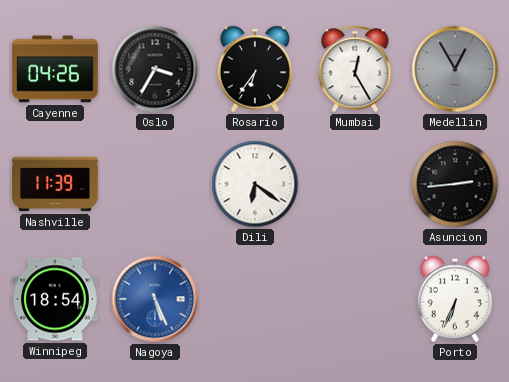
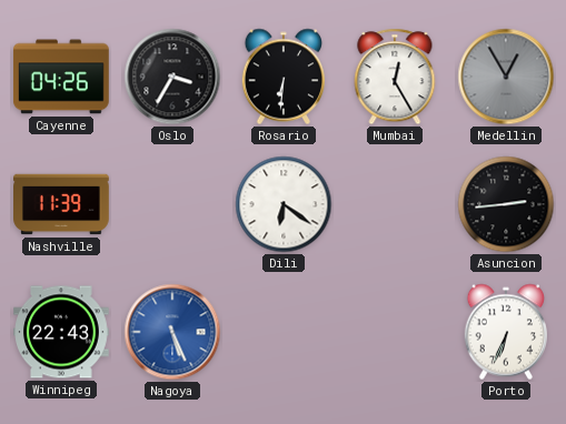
Rosario: 6:36 -> 6:31 (282, 77)
Winnipeg: 18:54 -> 22:43 (62, 332)
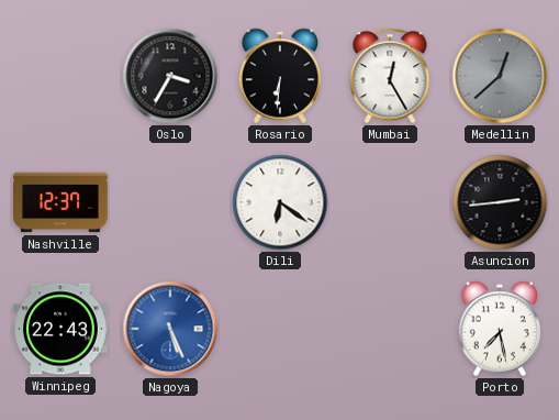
Cayenne: 04:26 -> none (61, 77)
Medellin: 12:55 -> 12:38 (500, 76)
Nashville: 11:39 -> 12:37 (62, 202)
Porto: 6:34 -> 7:28 (499, 329)
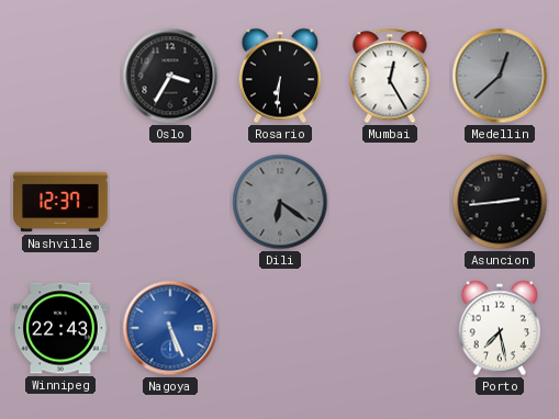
Dili dial: white -> grey (280, 202)
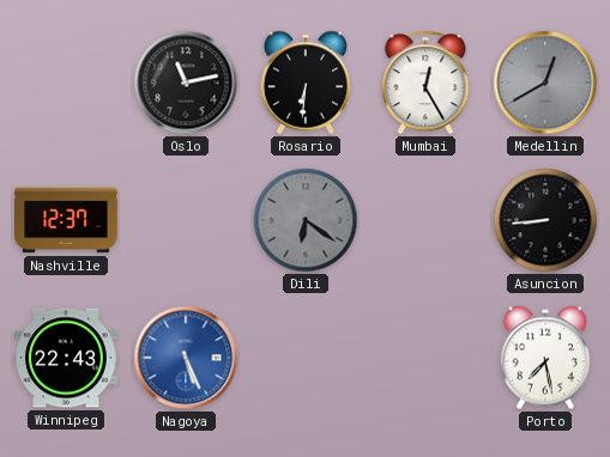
Oslo: 3:35 -> 11:13 (186, 83)
Medellin: 12:38 -> 12:40 (545, 83)
Asuncion: 2:44 -> 8:44 (545, 220)
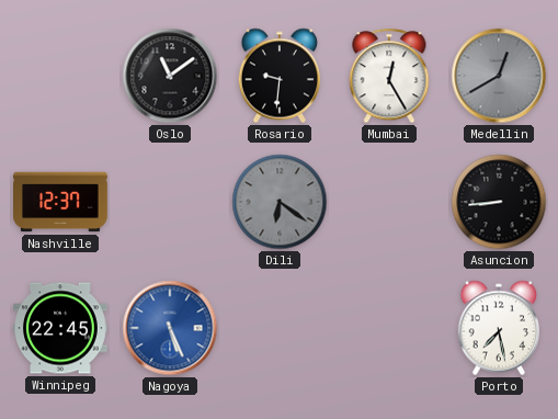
Oslo: 11:13 -> 11:09 (170, 76)
Rosario: 6:31 -> 9:31 (278, 76)
Winnipeg: 22:43 -> 22:45 (61, 328)
